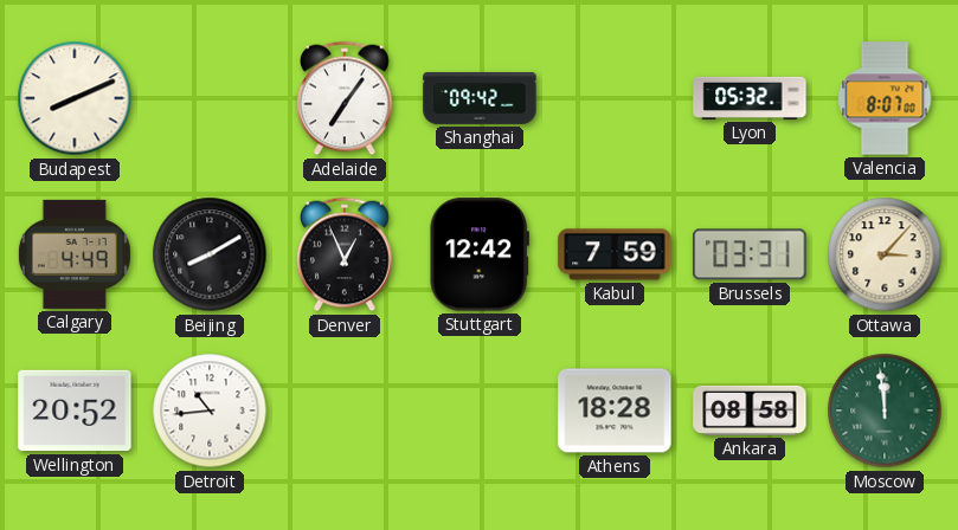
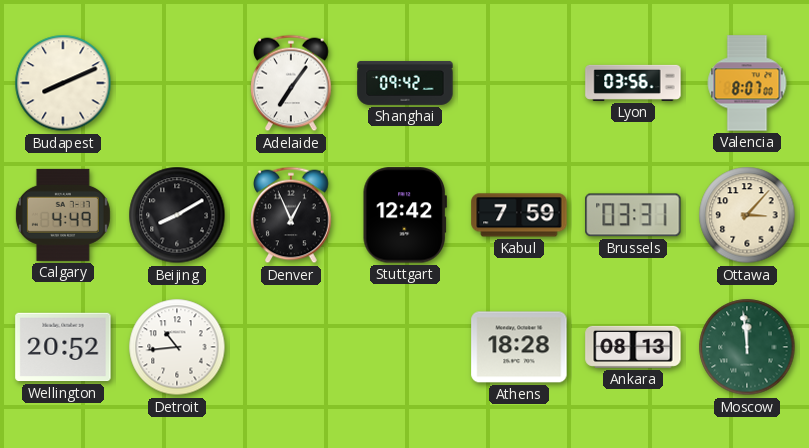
Lyon: 05:32 -> 03:56 (633, 83)
Ankara: 08:58 -> 08:13 (633, 347)
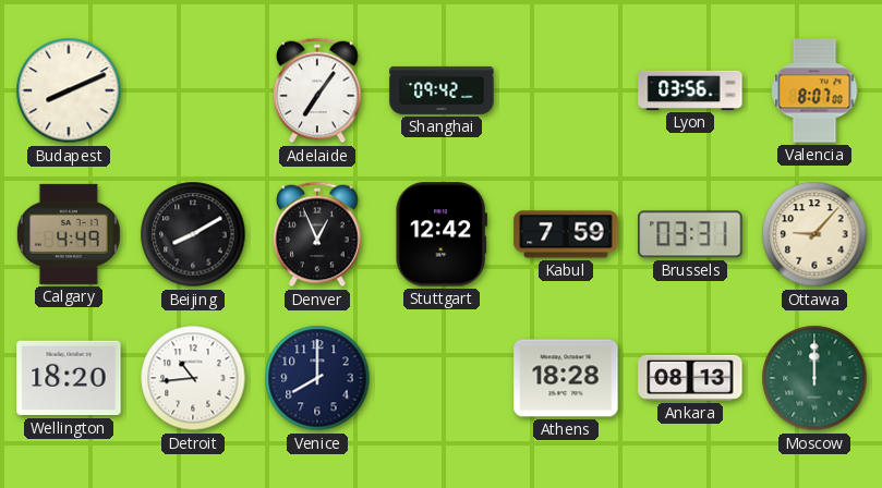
Ottawa: 3:07 -> 9:07 (814, 234)
Wellington: 20:52 -> 18:20 (69, 378)
Venice: none -> 8:00 (317, 378)
Moscow: 11:59 -> 12:00 (814, 378)
